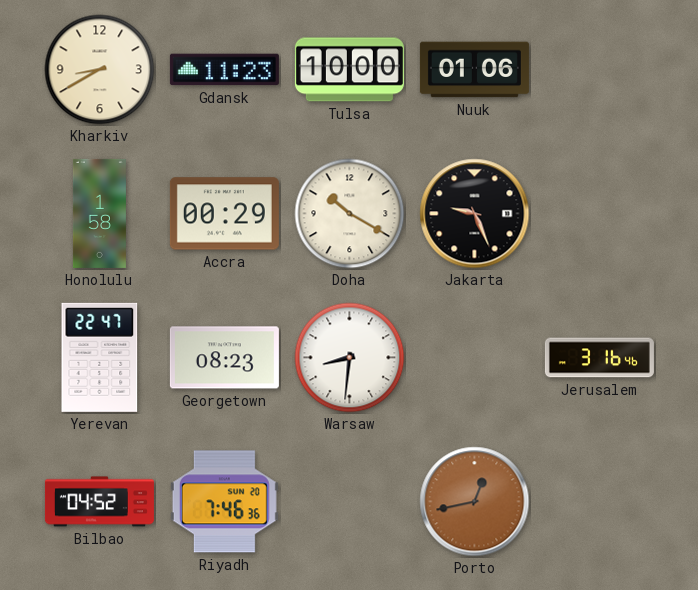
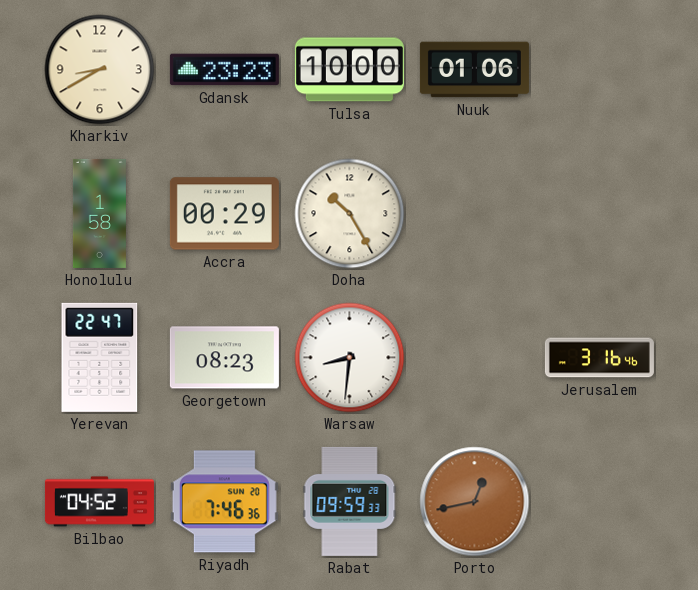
Gdansk: 11:23 -> 23:23 (224, 70)
Doha: 10:20 -> 10:25 (350, 214)
Jakarta: 9:26 -> none (475, 214)
Rabat: none -> 09:59 (350, 501)
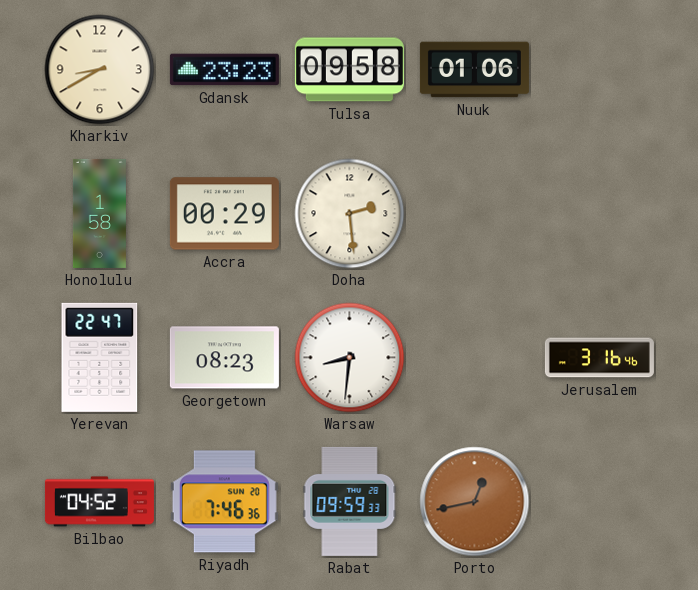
Tulsa: 10:00 -> 09:58 (349, 70)
Doha: 10:25 -> 2:29 (350, 214)
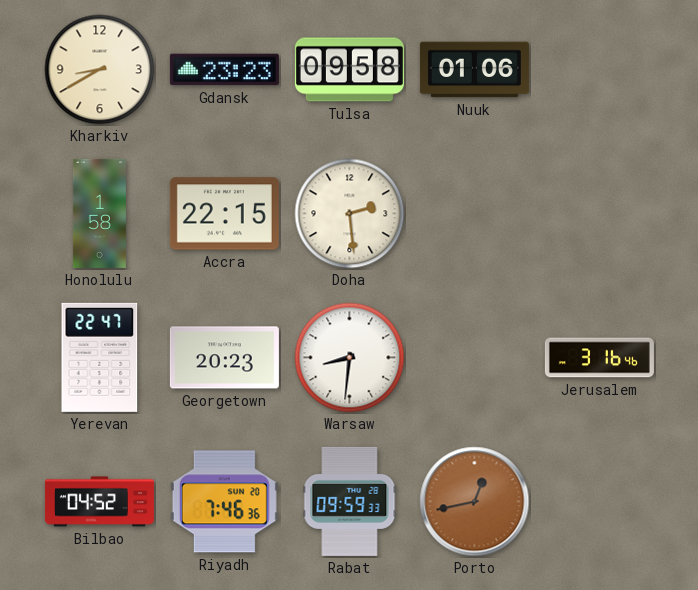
Accra: 00:29 -> 22:15 (224, 214)
Georgetown: 08:23 -> 20:23 (224, 358)
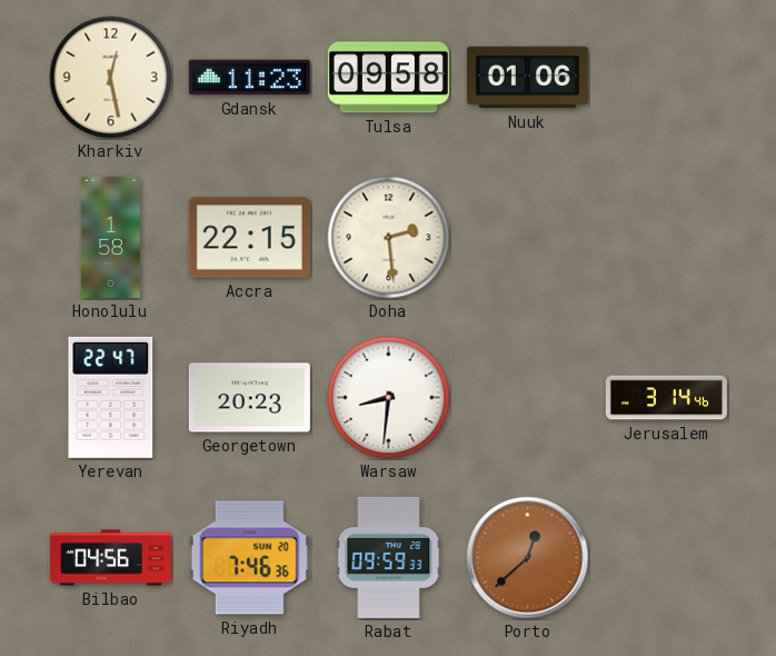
Kharkiv: 8:40 -> 12:28 (111, 78)
Gdansk: 23:23 -> 11:23 (249, 78)
Jerusalem: 3:16 -> 3:14 (666, 398)
Bilbao: 04:52 -> 04:56 (110, 558)
Porto: 12:43 -> 12:38 (528, 558)
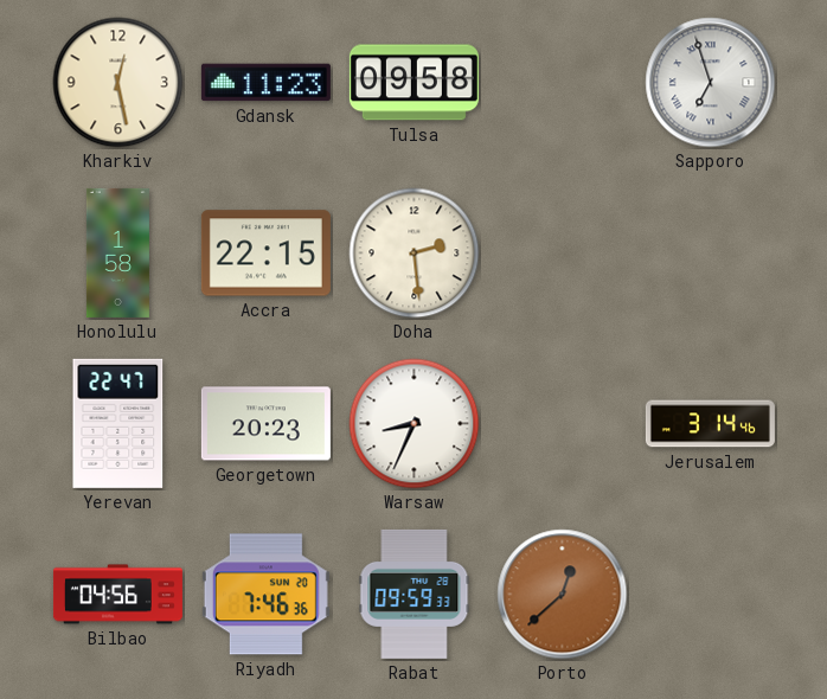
Nuuk: 01:06 -> none (527, 78)
Sapporo: none -> 6:57 (711, 83)
Warsaw: 8:31 -> 8:34 (415, 424)
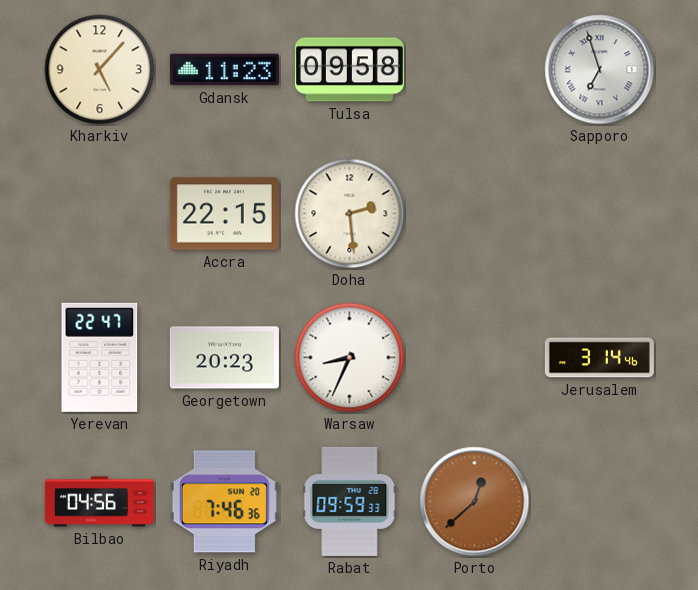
Kharkiv: 12:28 -> 5:07 (100, 70)
Honolulu: 1:58 -> none (117, 252)
